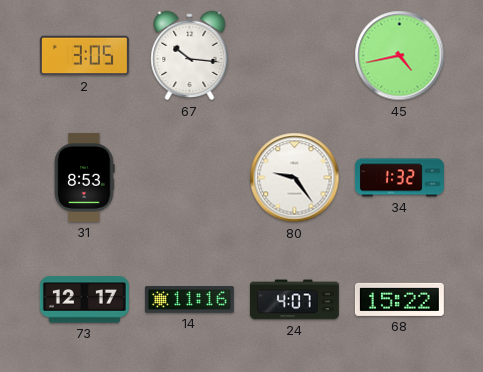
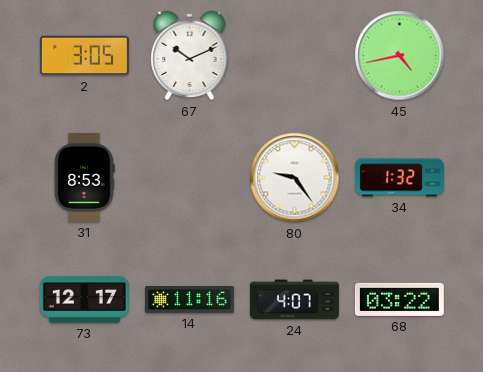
67: 10:16 -> 10:11 (190, 56)
68: 15:22 -> 03:22 (399, 299)
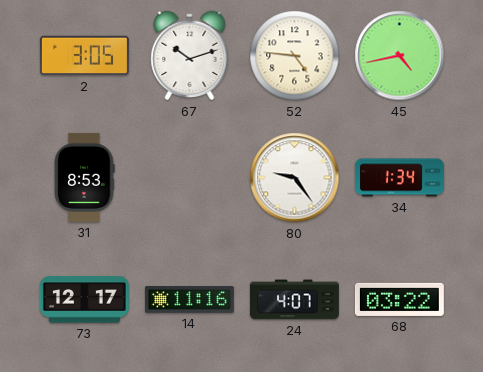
67: 10:11 -> 10:12 (190, 56)
52: none -> 4:46 (295, 56)
34: 1:32 -> 1:34 (399, 178)
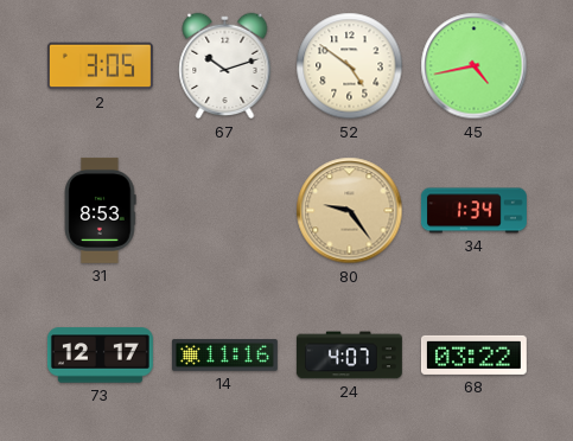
52: 4:46 -> 4:51 (350, 66)
80 dial: white -> champagne (350, 211)
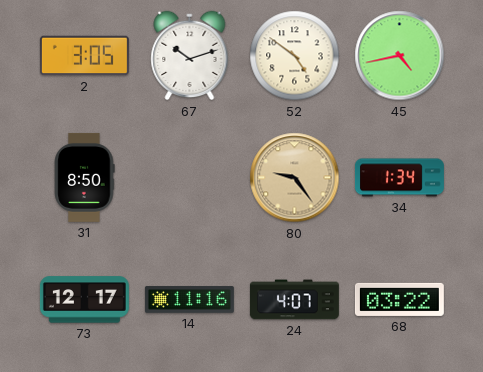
31: 8:53 -> 8:50 (84, 177)
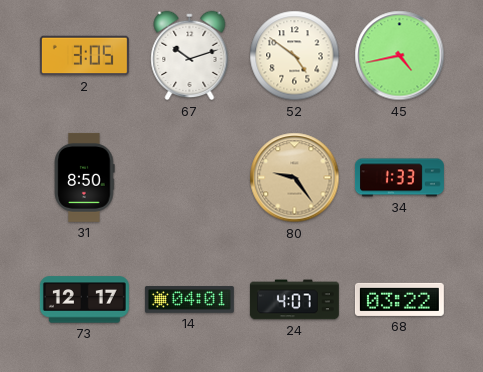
34: 1:34 -> 1:33 (399, 178)
14: 11:16 -> 04:01 (189, 300)
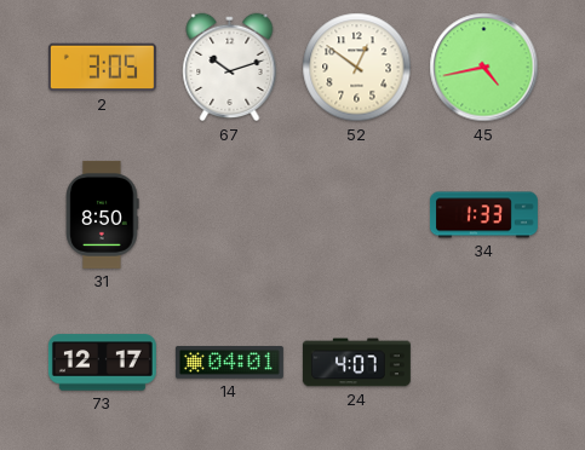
52: 4:51 -> 12:51 (357, 68)
80: 9:24 -> none (295, 178)
68: 03:22 -> none (399, 299)
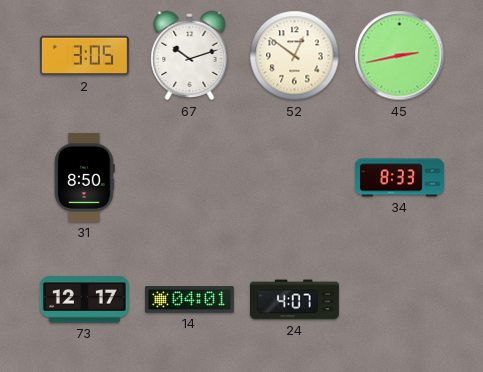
45: 4:43 -> 2:43 (400, 56)
34: 1:33 -> 8:33 (399, 178)
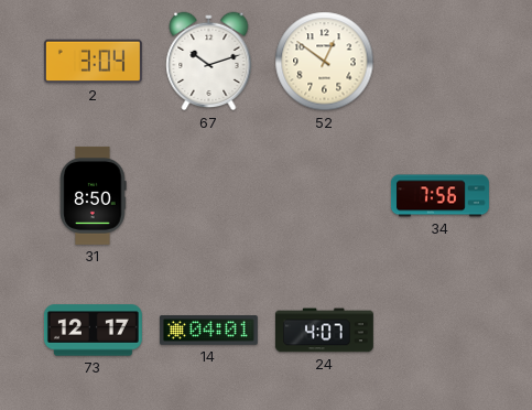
2: 3:05 -> 3:04 (93, 62)
45: 2:43 -> none (400, 56)
34: 8:33 -> 7:56 (439, 196)
